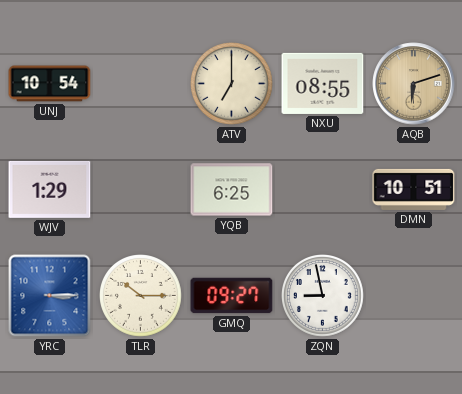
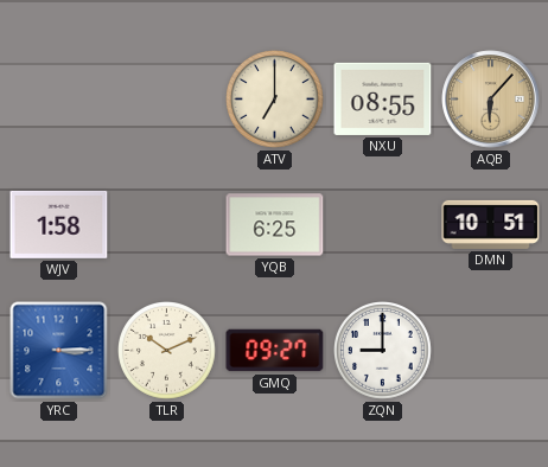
UNJ: 10:54 -> none (50, 84)
AQB: 6:12 -> 6:07 (491, 100)
WJV: 1:29 -> 1:58 (59, 224)
TLR: 10:15 -> 10:11 (167, 351)
ZQN: 8:58 -> 9:00 (383, 351)
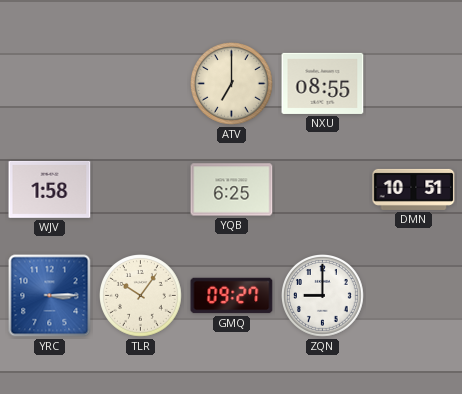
AQB: 6:07 -> none (491, 100)
TLR: 10:11 -> 10:06 (141, 296)
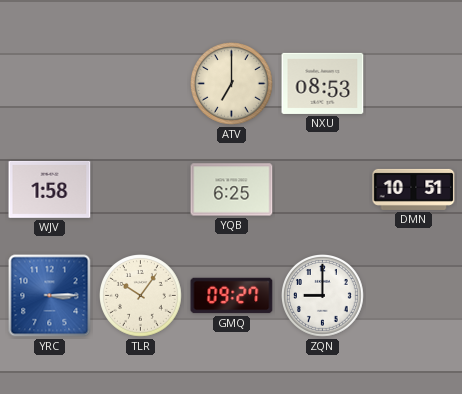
NXU: 08:55 -> 08:53 (323, 83)
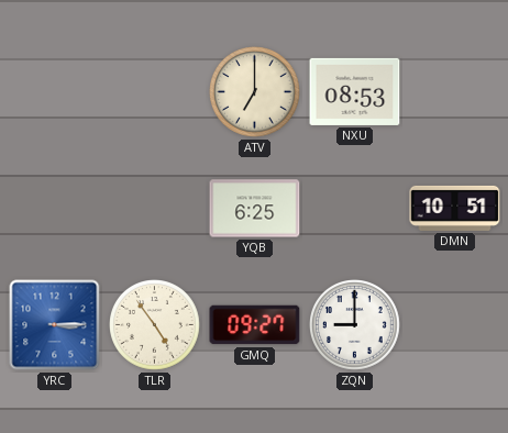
WJV: 1:58 -> none (50, 189)
TLR: 10:06 -> 4:54 (155, 325)
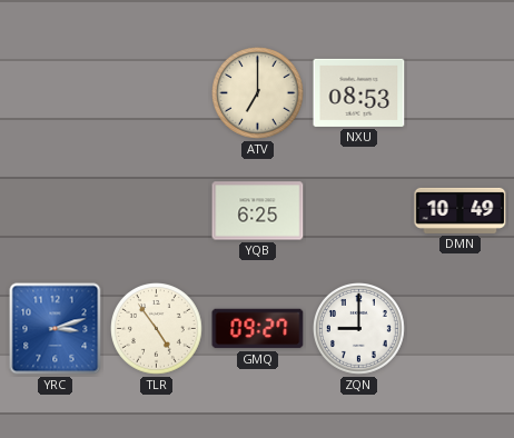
DMN: 10:51 -> 10:49 (461, 210)
YRC: 3:15 -> 3:12 (56, 329)
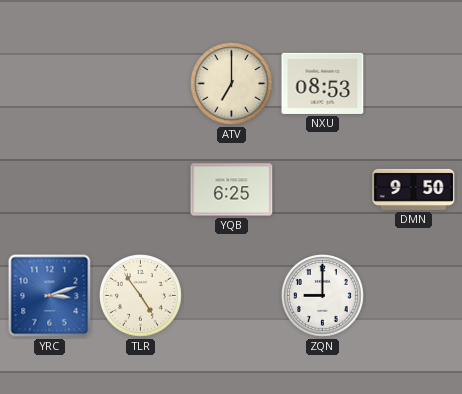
DMN: 10:49 -> 9:50 (414, 189)
GMQ: 09:27 -> none (258, 329)
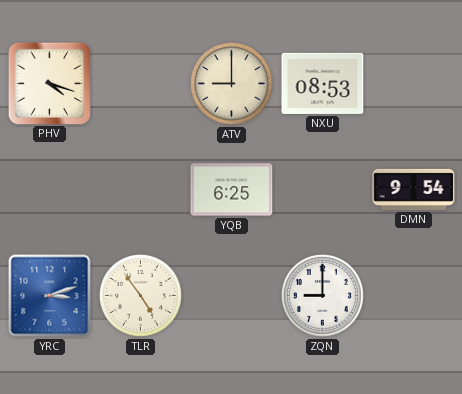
PHV: none -> 4:18 (49, 83)
ATV: 7:00 -> 9:00 (232, 84)
DMN: 9:50 -> 9:54 (414, 189)
